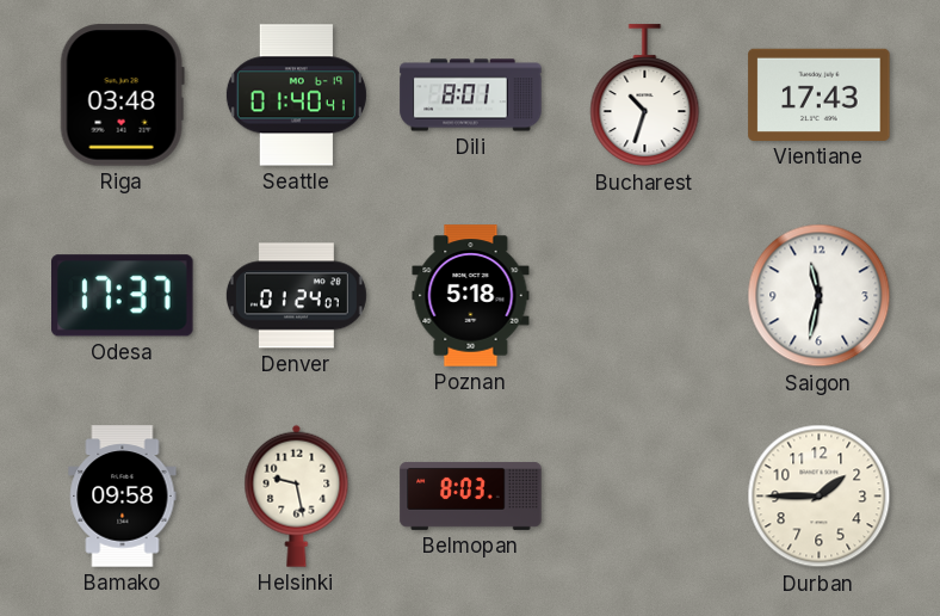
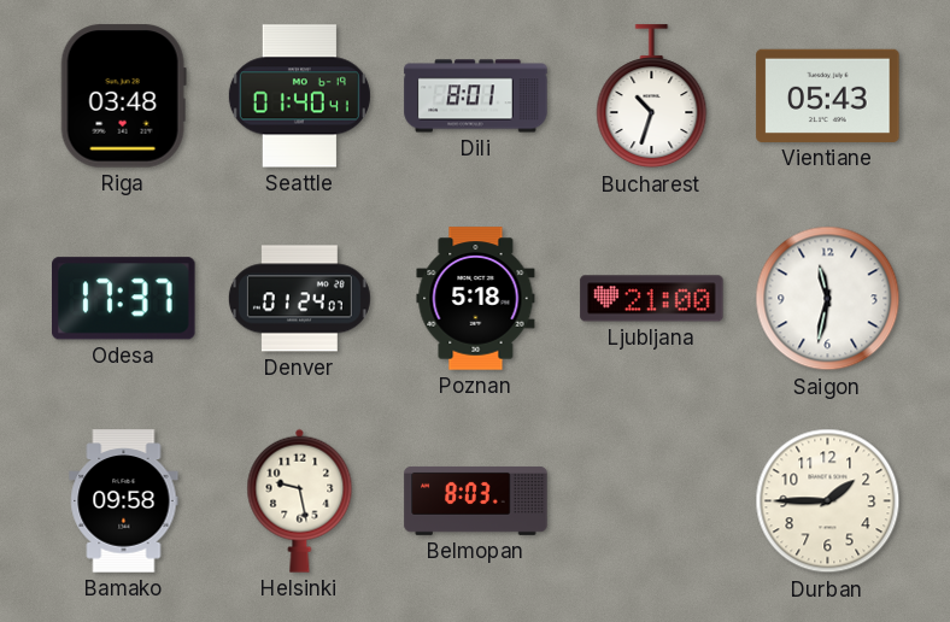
Vientiane: 17:43 -> 05:43 (828, 95)
Ljubljana: none -> 21:00 (652, 299)
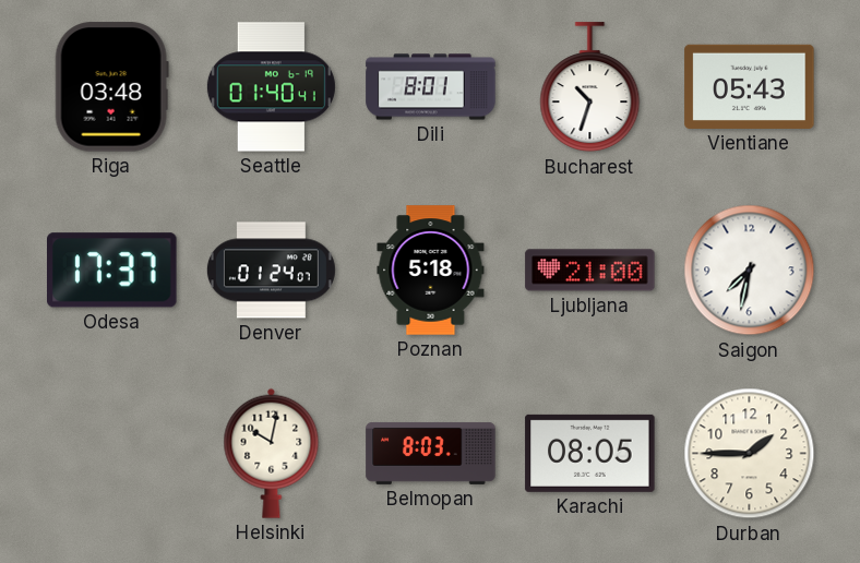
Saigon: 11:32 -> 7:32 (750, 271)
Bamako: 09:58 -> none (124, 501)
Helsinki: 9:28 -> 10:02 (272, 453)
Karachi: none -> 08:05 (590, 453)
